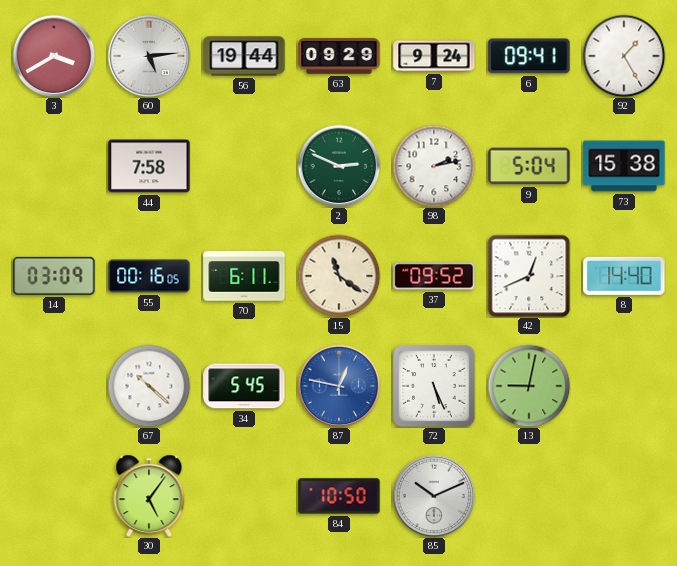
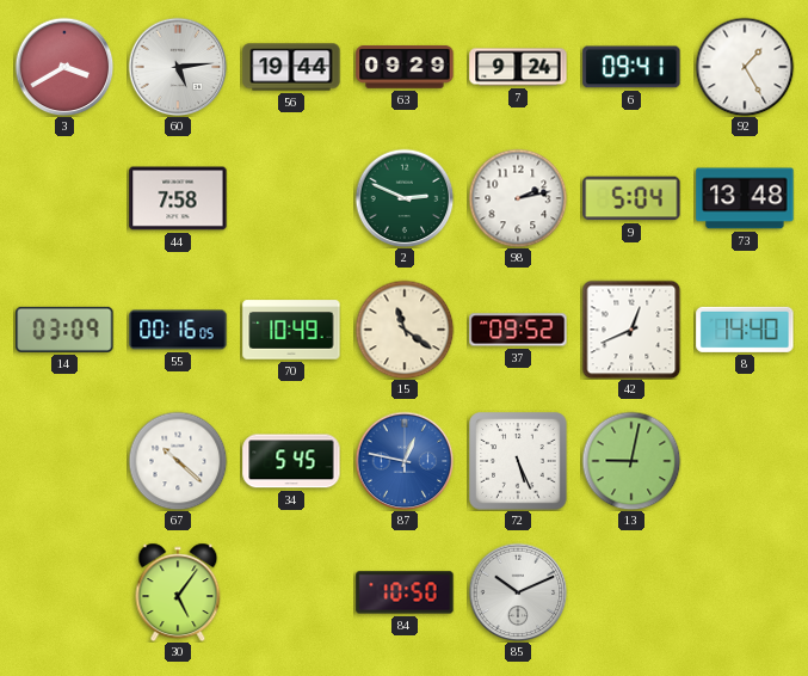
73: 15:38 -> 13:48 (745, 198)
70: 6:11 -> 10:49 (291, 330)
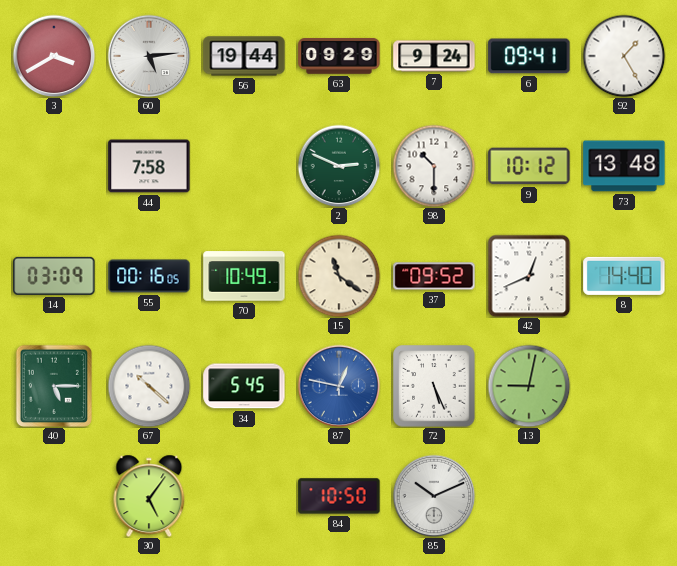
98: 2:13 -> 10:30 (434, 166)
9: 5:04 -> 10:12 (529, 166)
40: none -> 5:15 (53, 385)
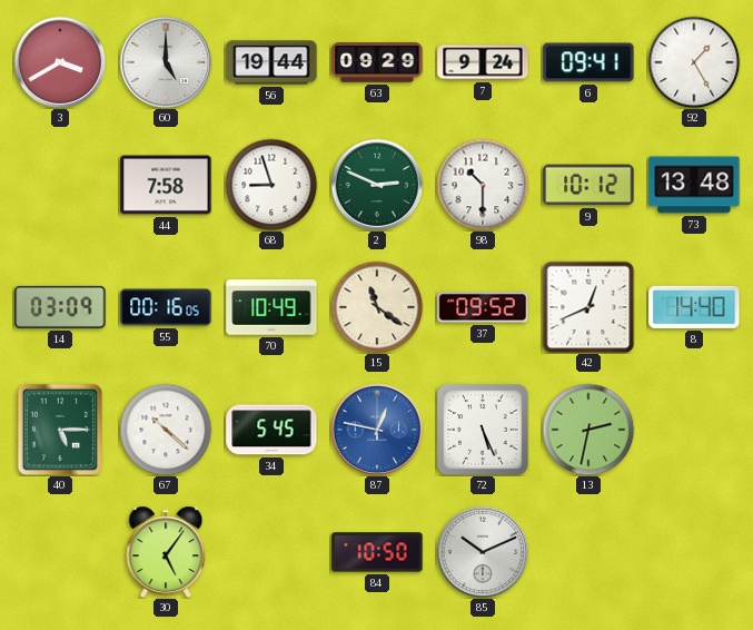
60: 5:14 -> 5:00 (166, 62)
68: none -> 8:57 (271, 185)
13: 9:02 -> 2:32 (588, 430)
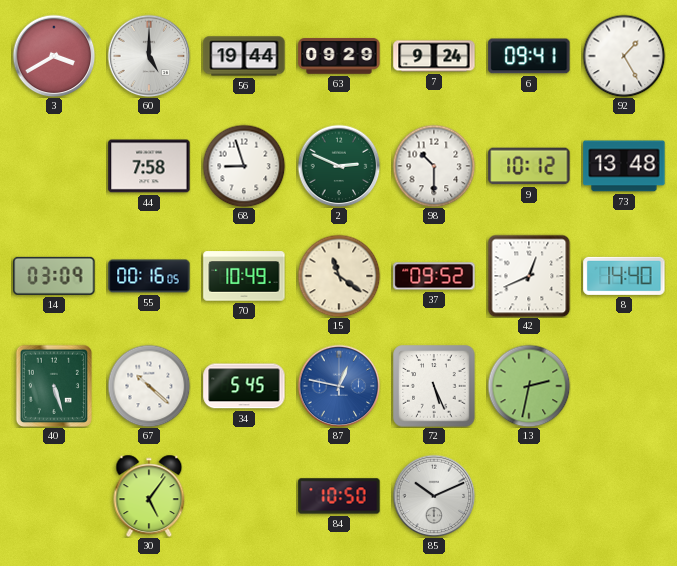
40: 5:15 -> 5:27 (53, 385)
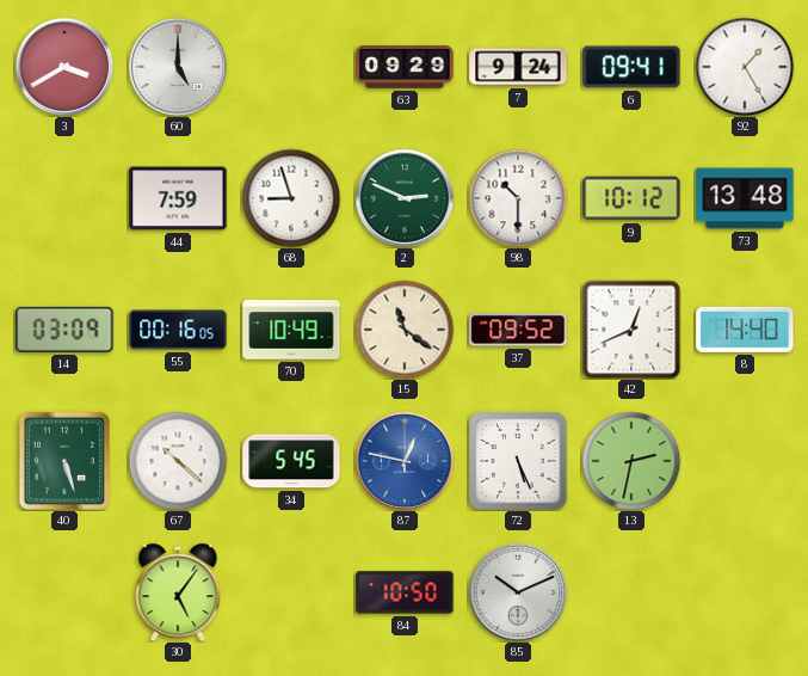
56: 19:44 -> none (244, 56)
44: 7:58 -> 7:59 (178, 198)
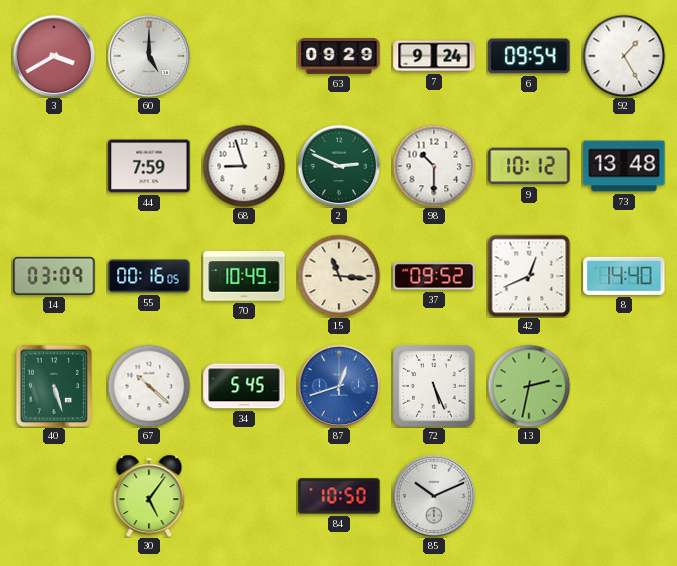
6: 09:41 -> 09:54 (529, 56)
15: 11:21 -> 11:16 (339, 276)
87: 12:47 -> 12:42 (339, 386)
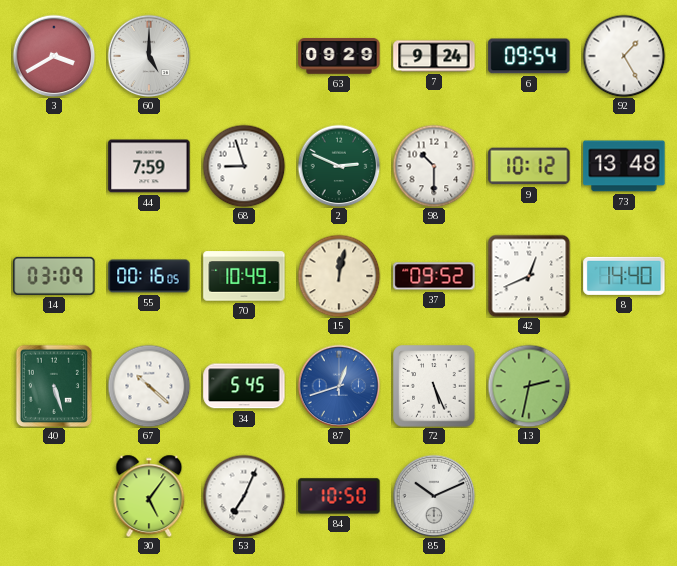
15: 11:16 -> 12:02 (339, 276)
53: none -> 7:04 (244, 496)
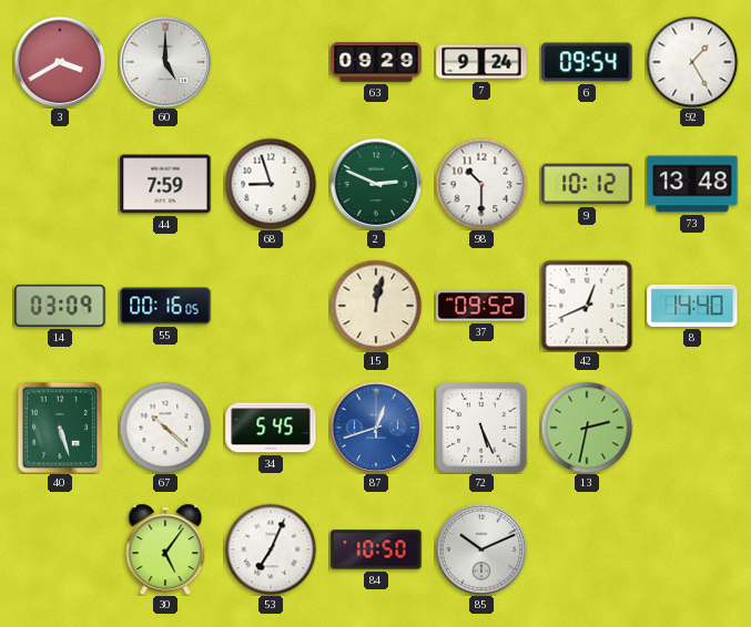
70: 10:49 -> none (244, 276)
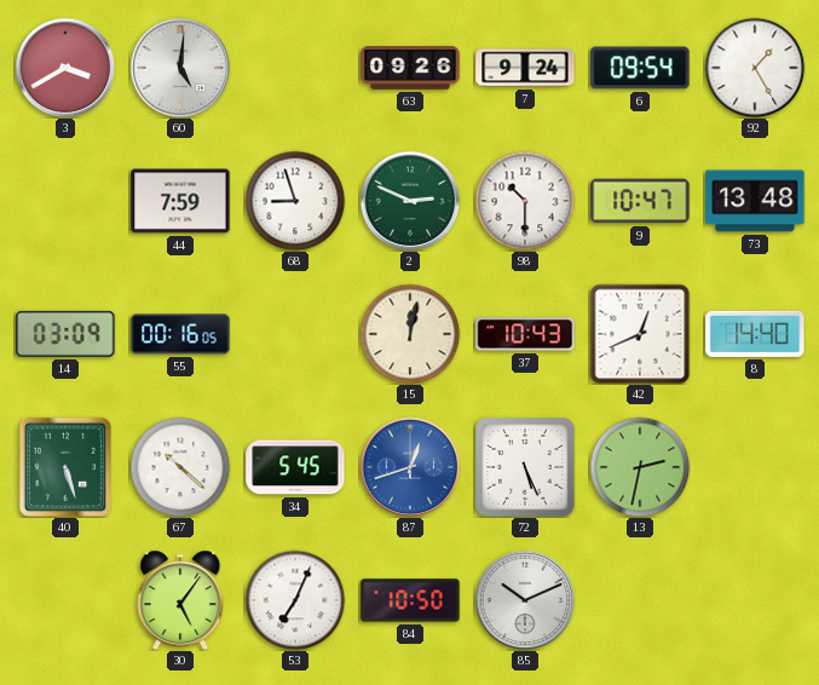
60: 5:00 -> 5:01 (180, 68)
63: 09:29 -> 09:26 (410, 68)
9: 10:12 -> 10:47 (640, 201)
37: 09:52 -> 10:43 (525, 334)
